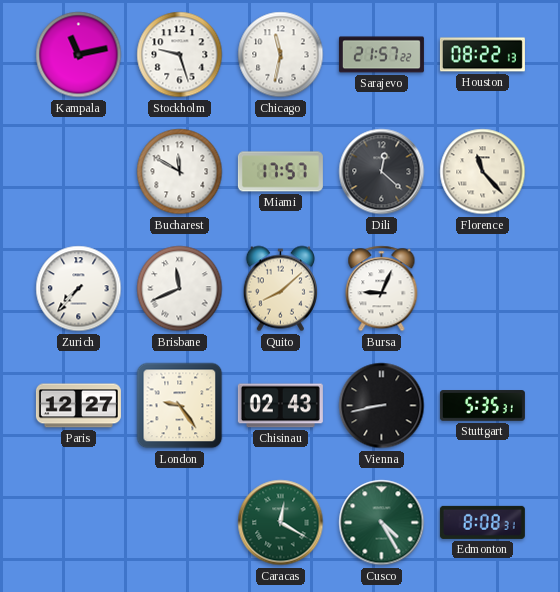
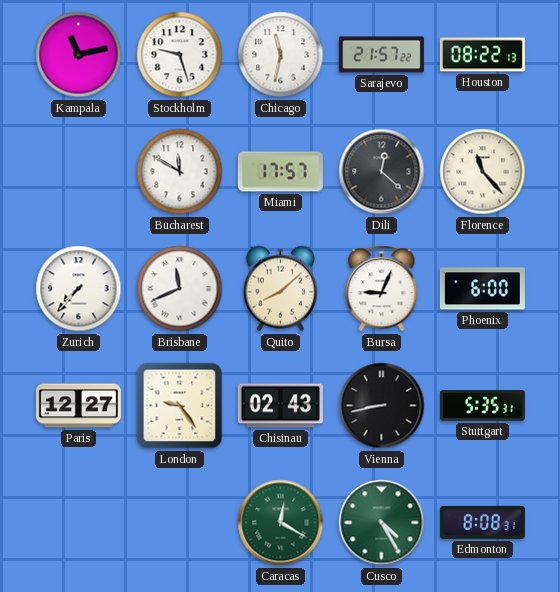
Phoenix: none -> 6:00 (482, 289)
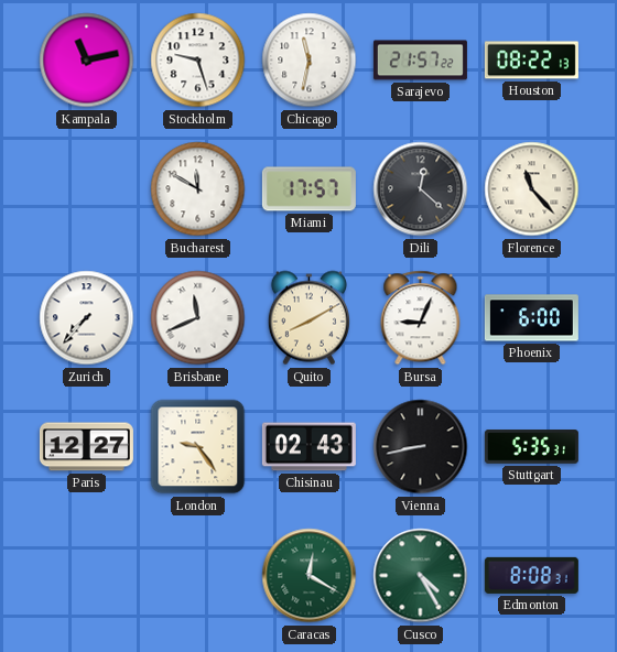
Quito: 8:08 -> 8:10 (308, 318)
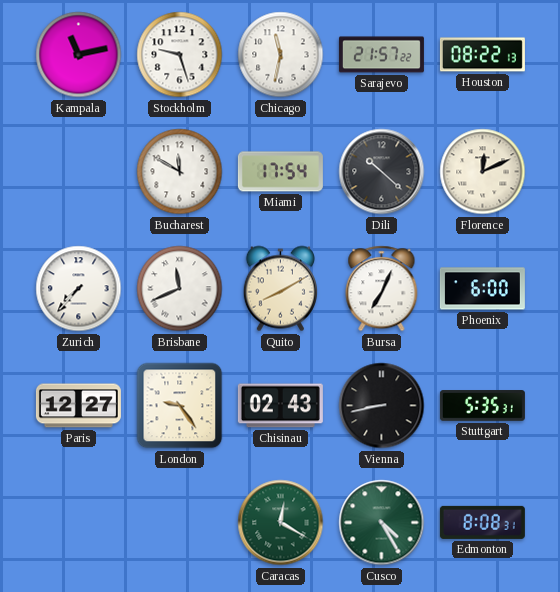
Miami: 17:57 -> 17:54 (280, 172)
Dili: 12:22 -> 10:22 (382, 172)
Florence: 11:23 -> 12:11 (483, 172)
Bursa: 9:04 -> 7:04 (382, 289)
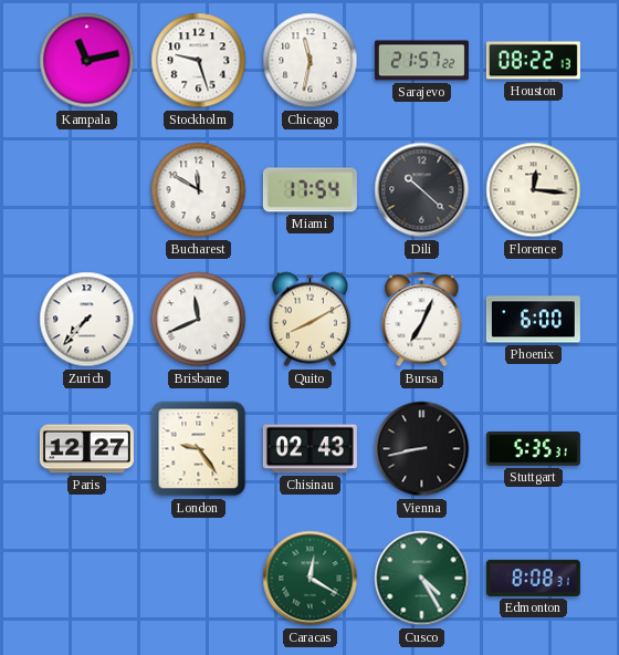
Florence: 12:11 -> 12:16 (534, 190)
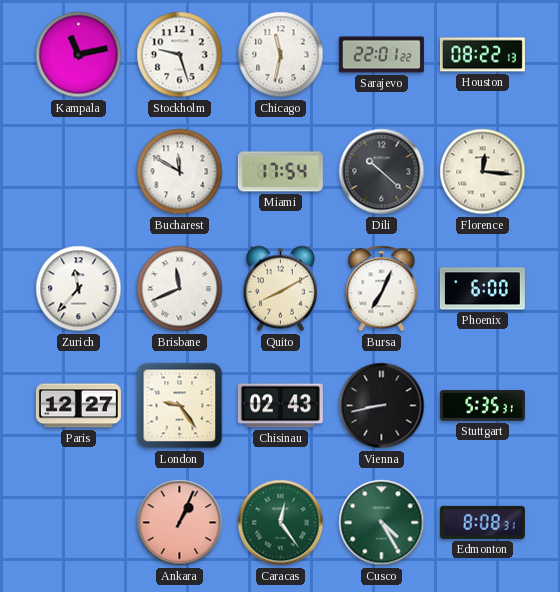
Sarajevo: 21:57 -> 22:01 (381, 55)
Zurich: 7:37 -> 11:37 (79, 289)
Ankara: none -> 1:04 (180, 523)
Caracas: 12:20 -> 12:24 (281, 523)
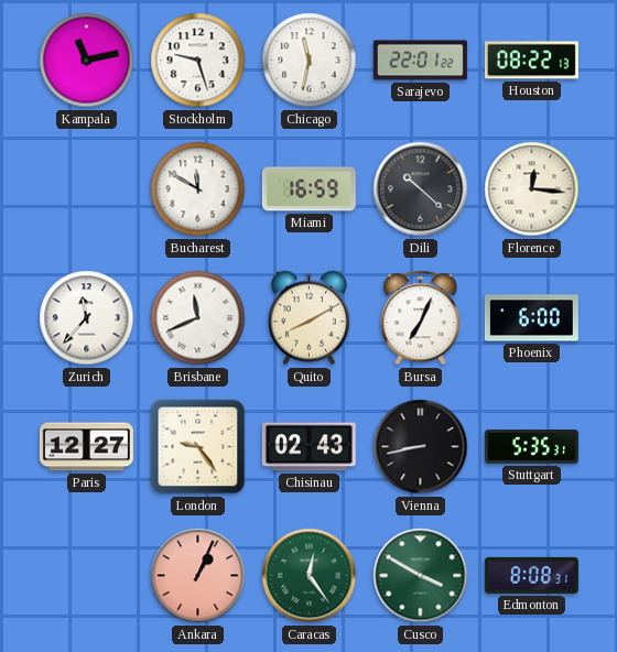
Miami: 17:54 -> 16:59 (308, 189)
Cusco: 4:25 -> 3:50 (421, 576)
